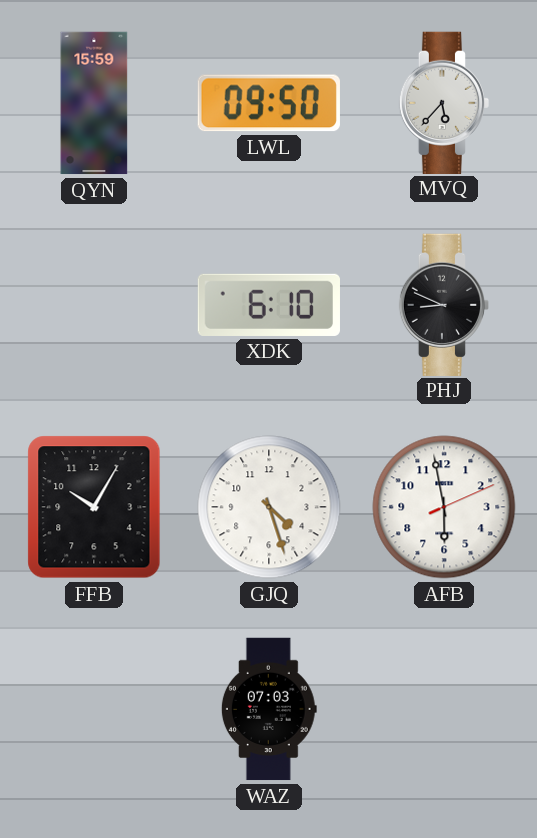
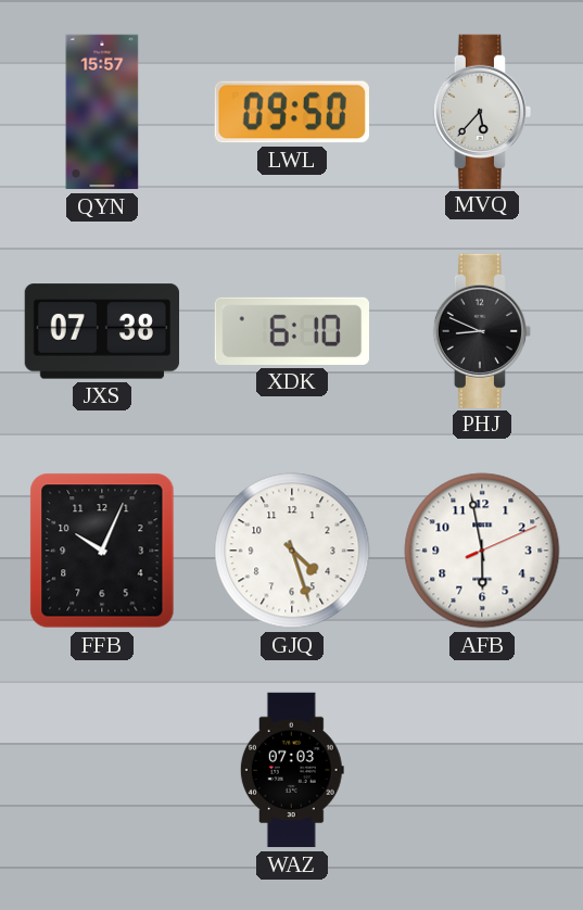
QYN: 15:59 -> 15:57 (102, 112)
JXS: none -> 07:38 (101, 331)
FFB: 10:05 -> 10:04 (102, 551)
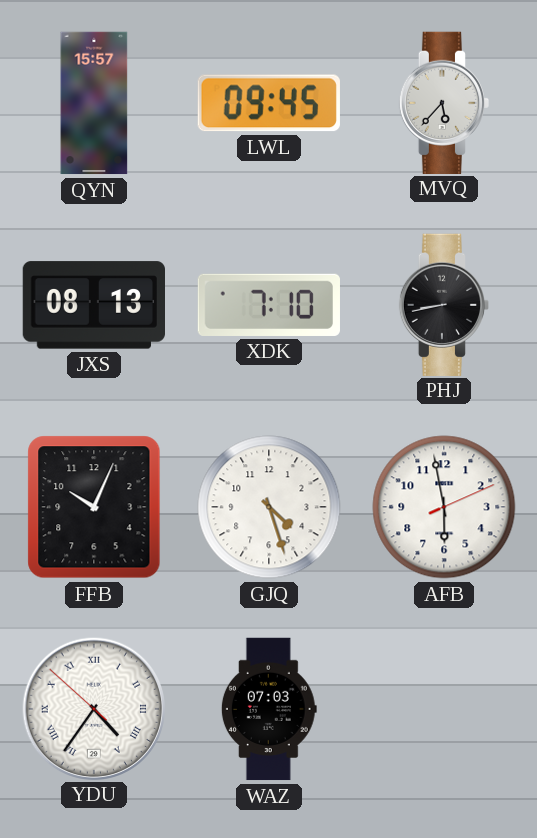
LWL: 09:50 -> 09:45 (269, 103)
JXS: 07:38 -> 08:13 (93, 305)
XDK: 6:10 -> 7:10 (268, 305)
PHJ: 8:49 -> 8:43 (443, 304)
YDU: none -> 4:35 (93, 708)
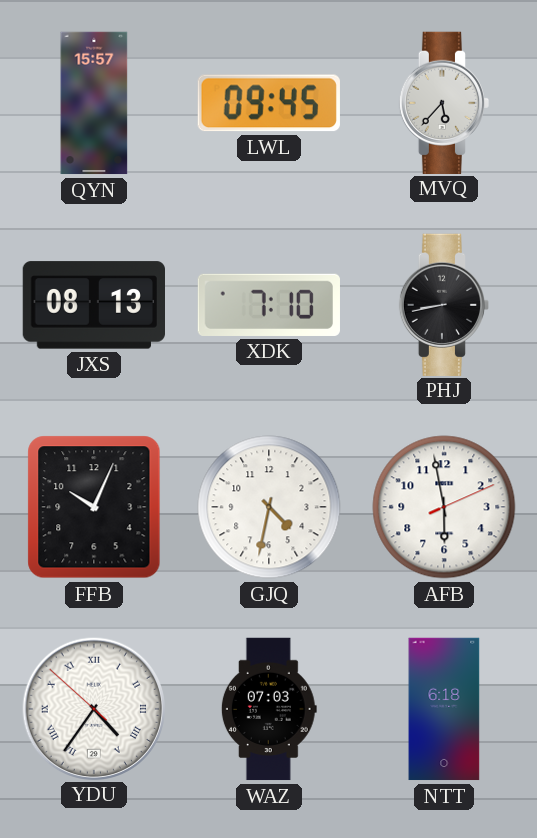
GJQ: 4:27 -> 4:32 (269, 507)
NTT: none -> 6:18 (444, 709)
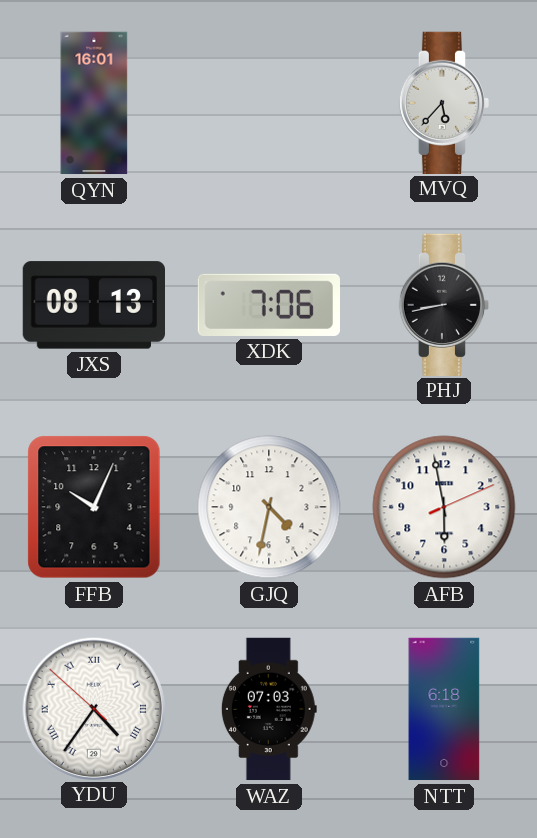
QYN: 15:57 -> 16:01 (94, 103)
LWL: 09:45 -> none (269, 103)
XDK: 7:10 -> 7:06 (268, 305)
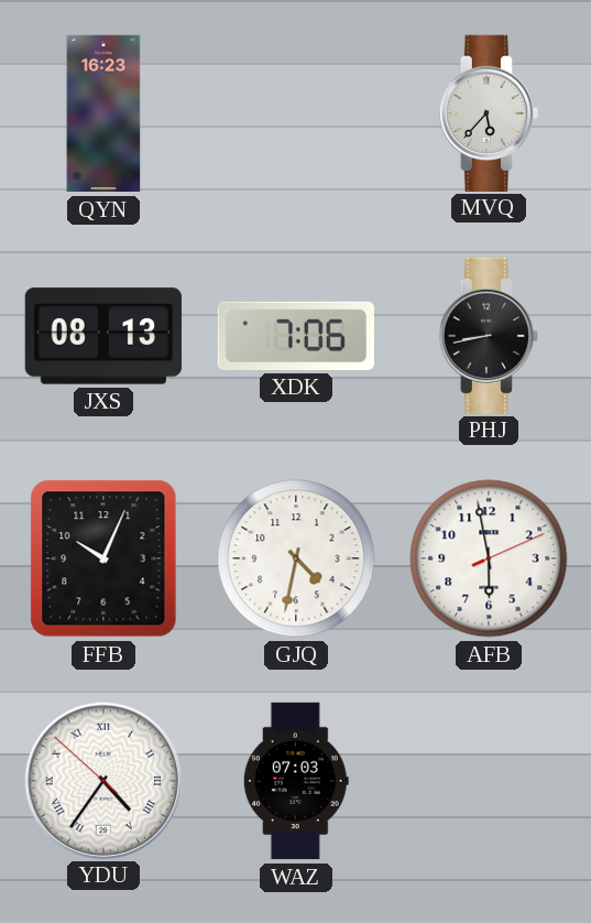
QYN: 16:01 -> 16:23 (103, 113)
NTT: 6:18 -> none (444, 709)
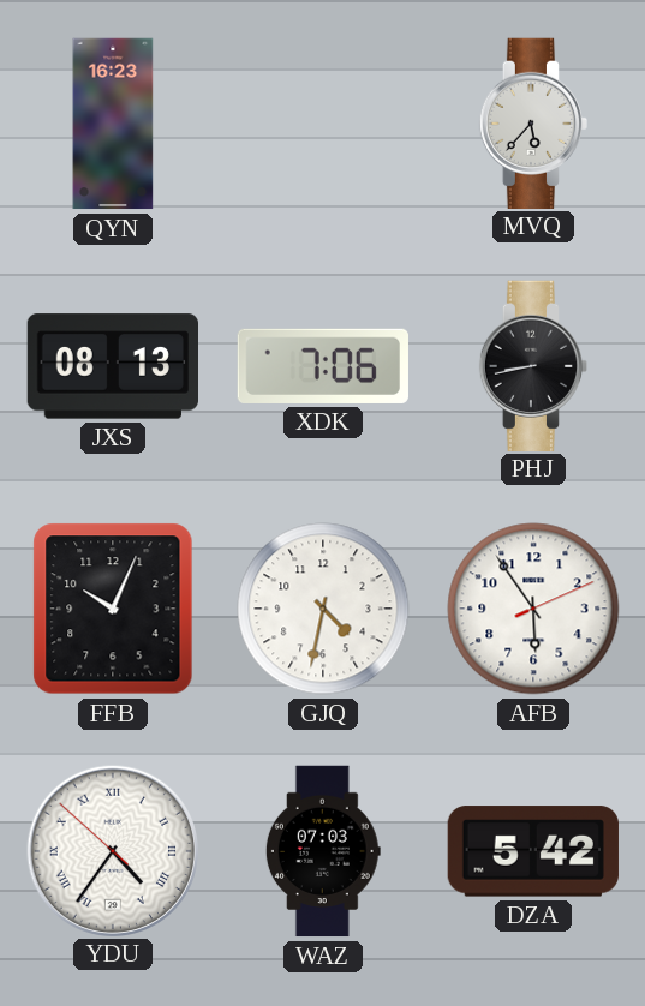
AFB: 5:58 -> 5:54 (533, 609)
DZA: none -> 5:42 (533, 851)
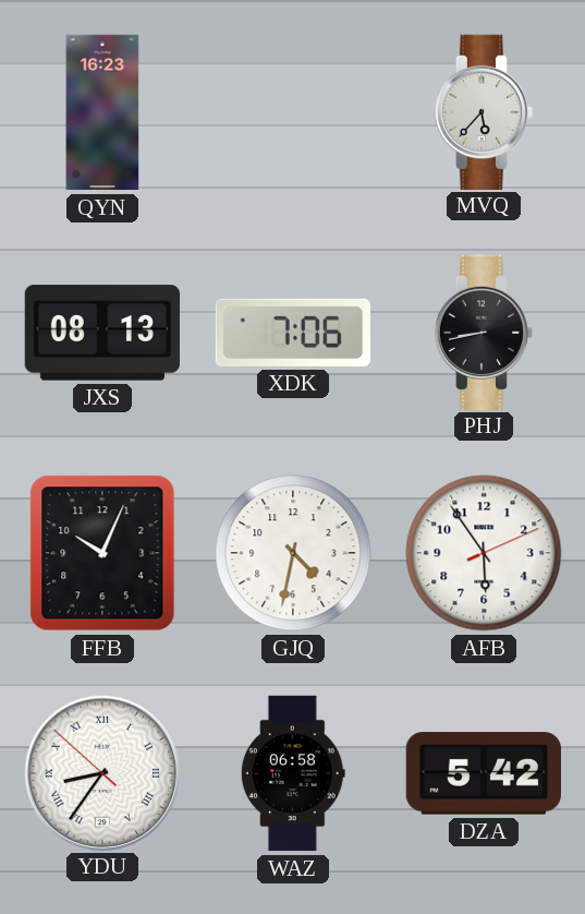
YDU: 4:35 -> 8:35 (101, 772)
WAZ: 07:03 -> 06:58 (293, 773)
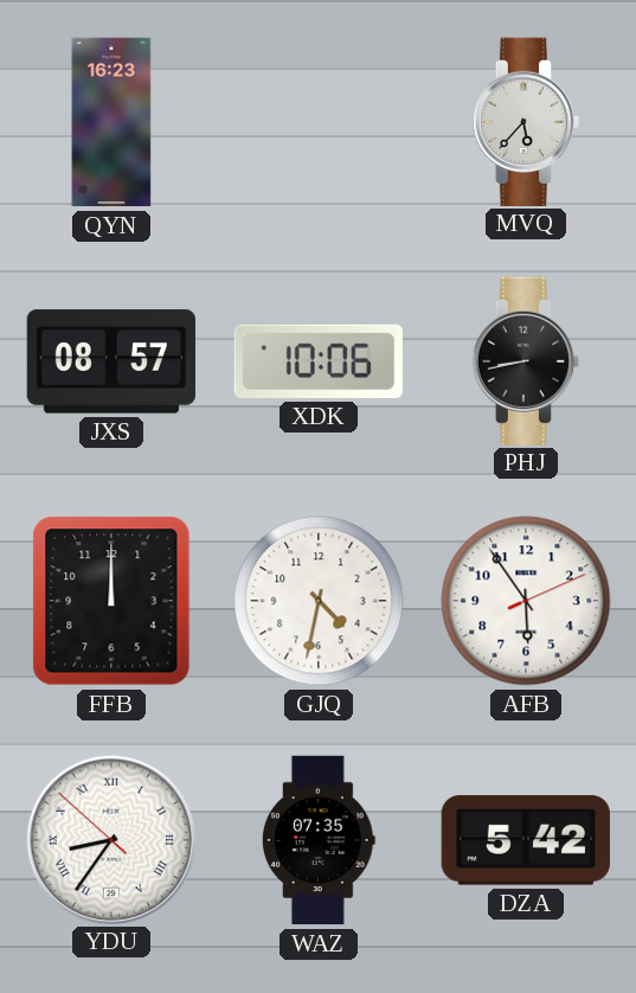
JXS: 08:13 -> 08:57 (110, 361)
XDK: 7:06 -> 10:06 (317, 361)
FFB: 10:04 -> 12:00 (111, 601)
WAZ: 06:58 -> 07:35 (319, 840)
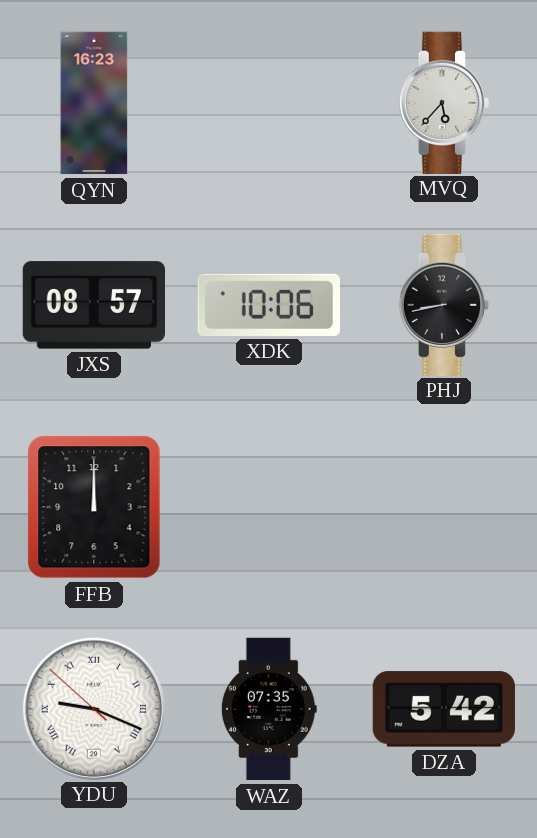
GJQ: 4:32 -> none (319, 601)
AFB: 5:54 -> none (526, 601)
YDU: 8:35 -> 9:18 (93, 708)
